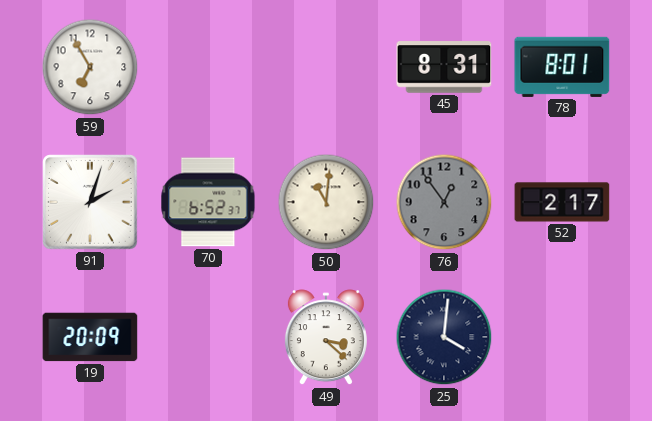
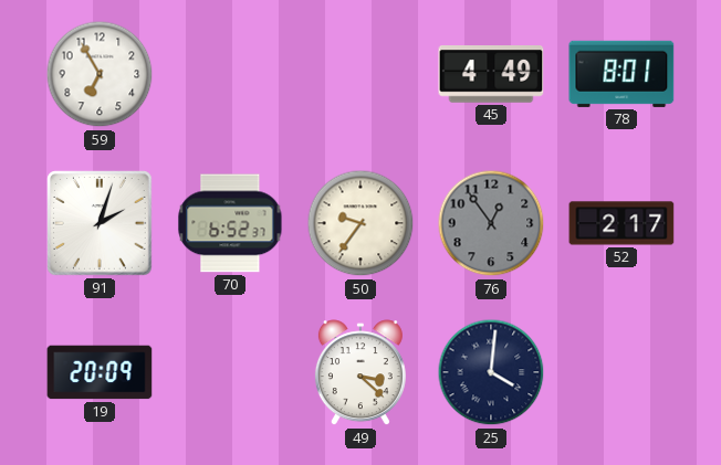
45: 8:31 -> 4:49 (491, 74)
50: 11:01 -> 9:36 (360, 223)
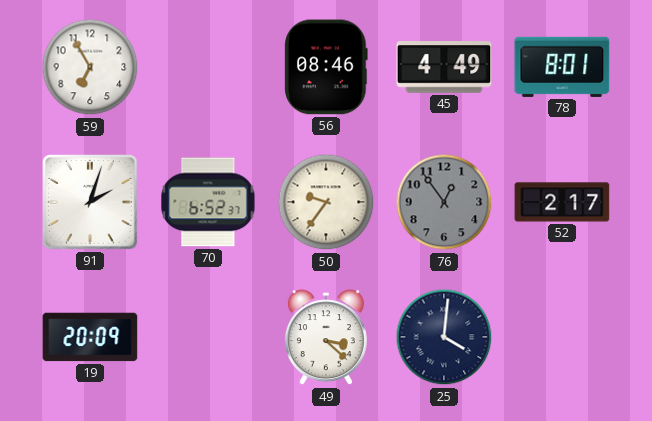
56: none -> 08:46 (326, 67)
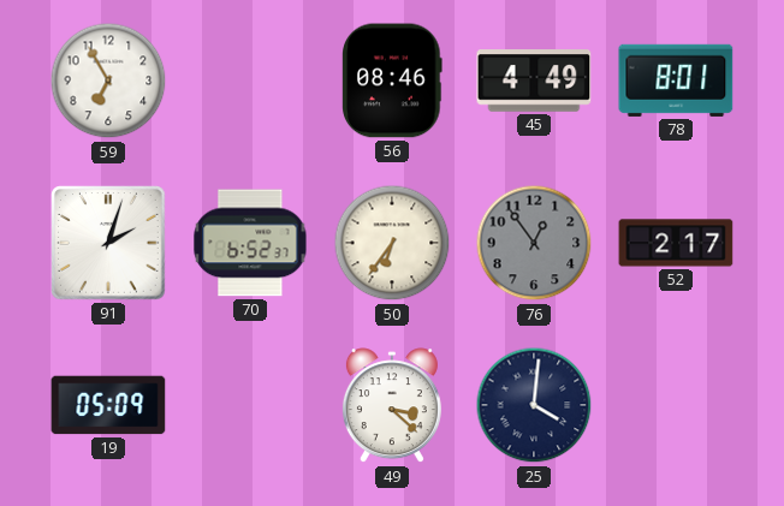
50: 9:36 -> 6:36 (392, 243)
19: 20:09 -> 05:09 (108, 405)
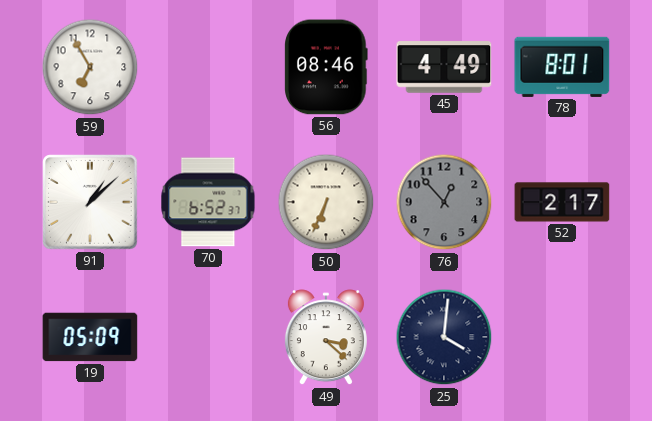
91: 2:03 -> 1:08 (90, 202)
50: 6:36 -> 6:34 (326, 202)
76: 12:54 -> 12:53 (444, 202)
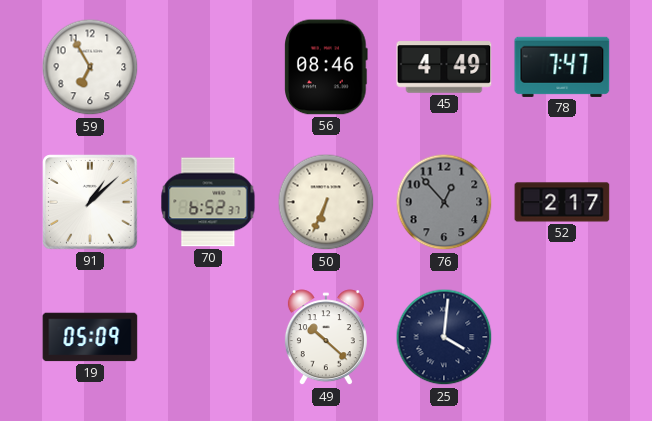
78: 8:01 -> 7:47 (562, 67)
49: 3:22 -> 10:22 (326, 338)
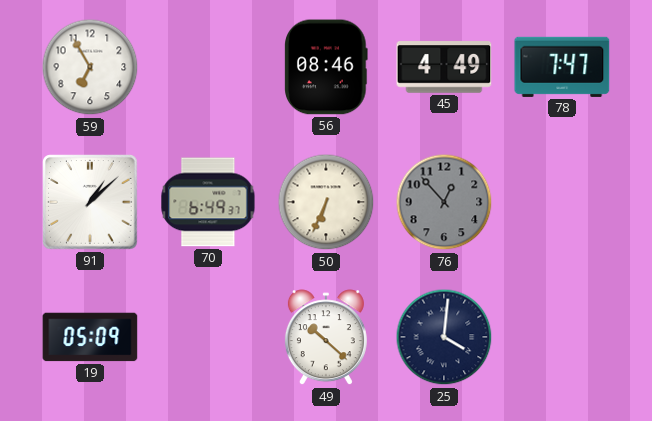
70: 6:52 -> 6:49 (208, 202)
52: 2:17 -> none (562, 202)
